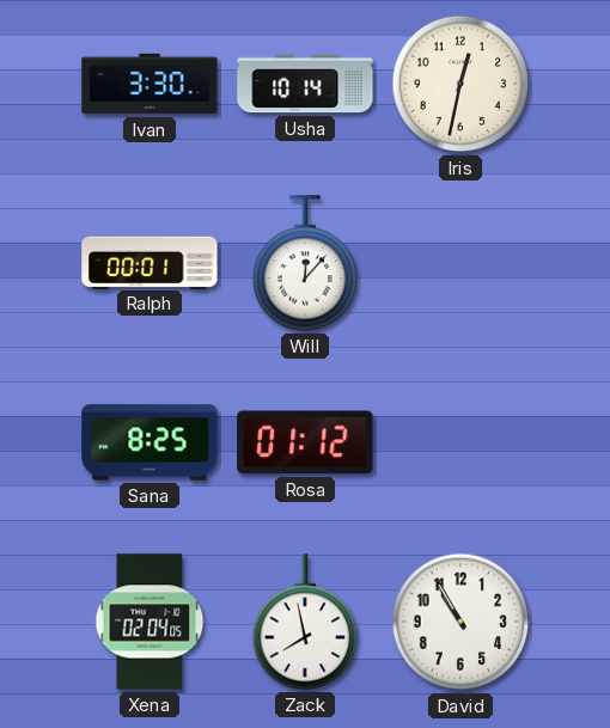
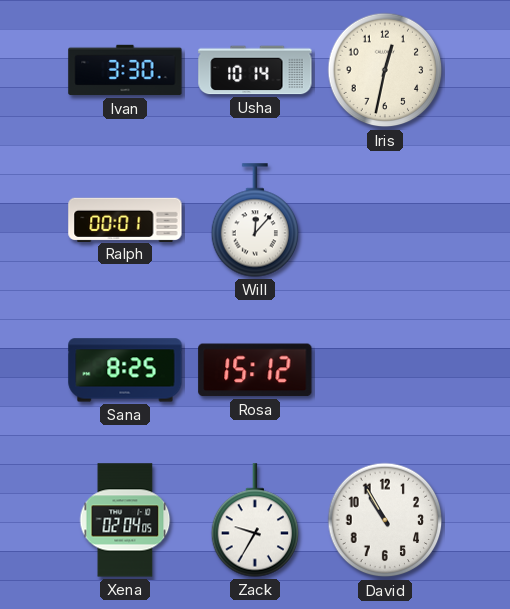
Rosa: 01:12 -> 15:12 (255, 370)
Zack: 7:58 -> 9:35 (255, 520)
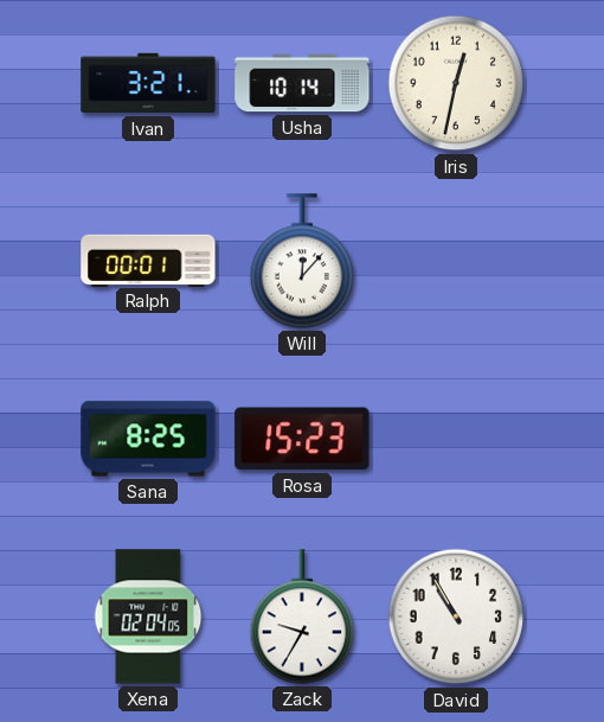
Ivan: 3:30 -> 3:21 (148, 83)
Rosa: 15:12 -> 15:23 (302, 439)
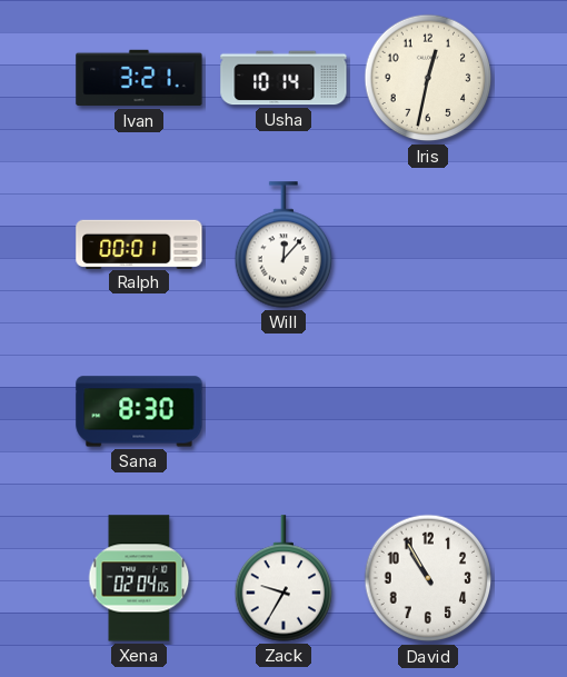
Sana: 8:25 -> 8:30 (139, 411)
Rosa: 15:23 -> none (302, 439)
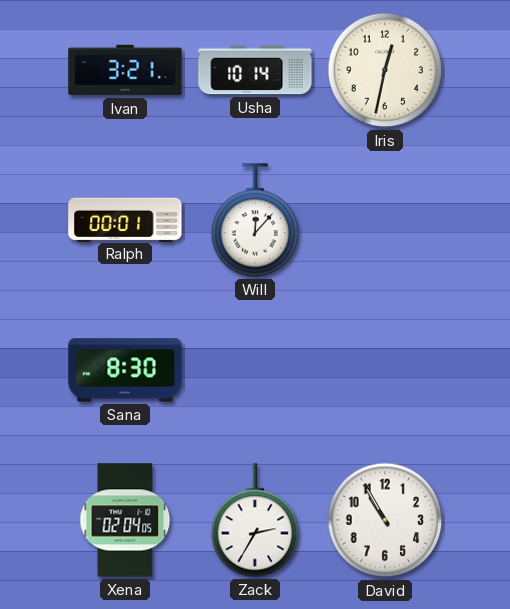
Zack: 9:35 -> 2:35 (255, 520)
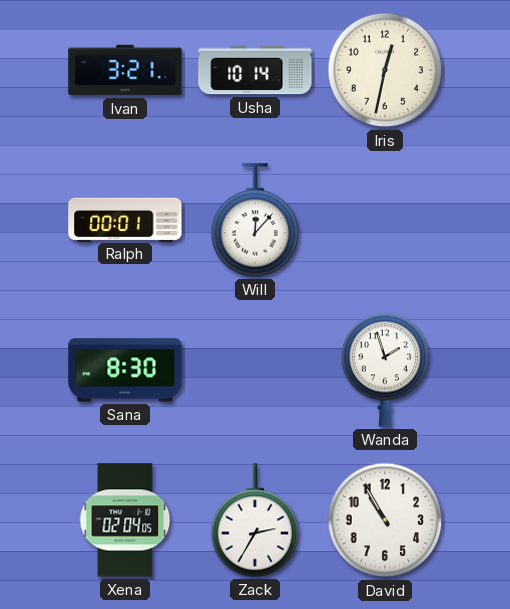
Wanda: none -> 1:57 (385, 370)
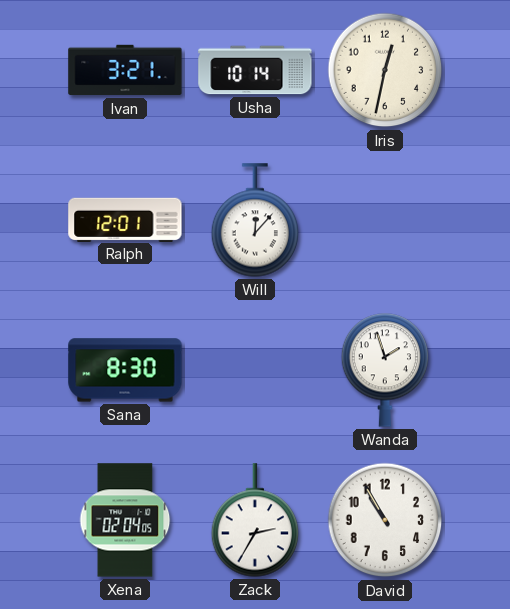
Ralph: 00:01 -> 12:01 (125, 219)
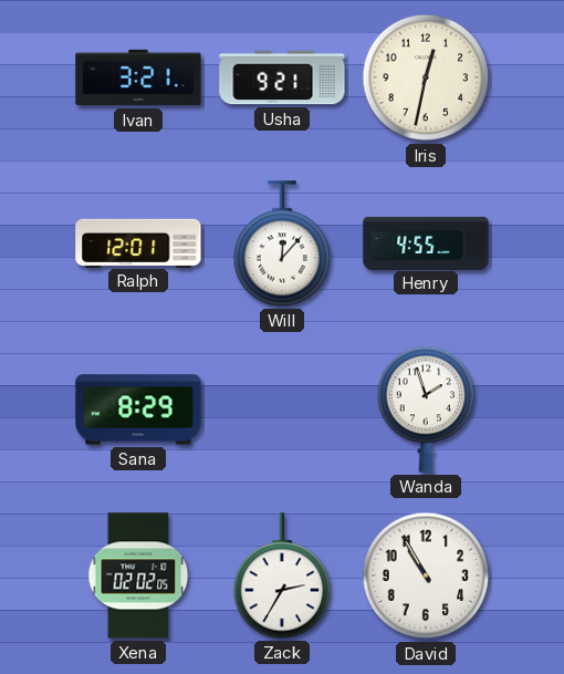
Usha: 10:14 -> 9:21 (282, 77)
Henry: none -> 4:55 (426, 242)
Sana: 8:30 -> 8:29 (138, 409)
Xena: 02:04 -> 02:02 (138, 576)
